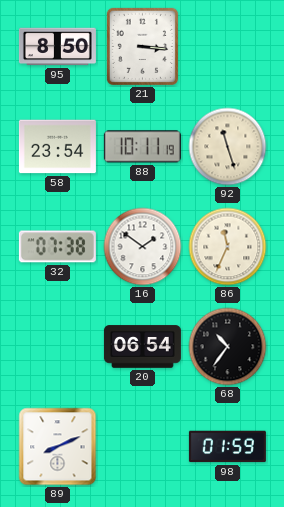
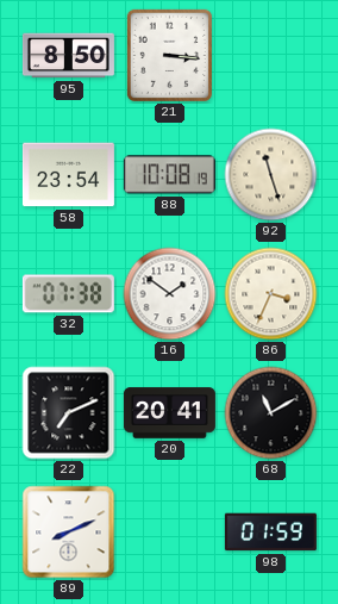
88: 10:11 -> 10:08 (169, 175)
86: 11:34 -> 3:34 (271, 294)
22: none -> 7:11 (69, 413)
20: 06:54 -> 20:41 (169, 413)
68: 10:36 -> 11:10 (271, 413)
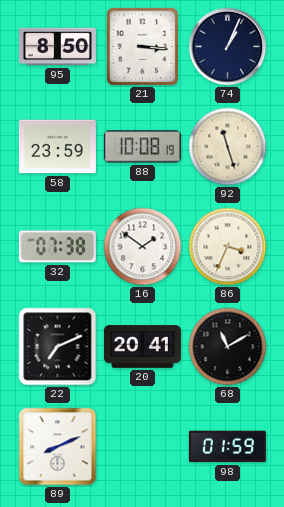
74: none -> 1:04 (228, 47)
58: 23:54 -> 23:59 (57, 147)
